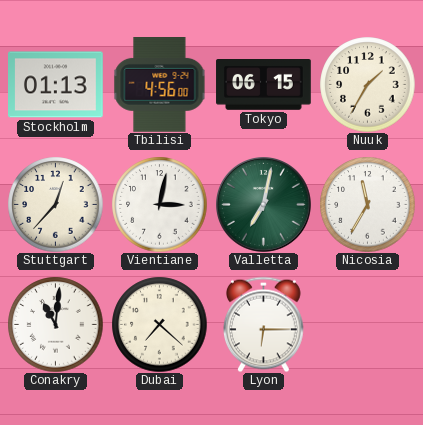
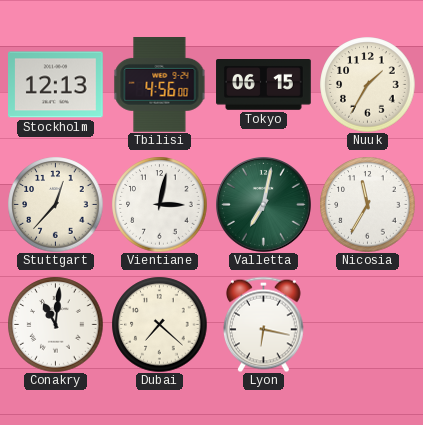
Stockholm: 01:13 -> 12:13 (56, 85)
Lyon: 6:15 -> 6:17 (264, 324)
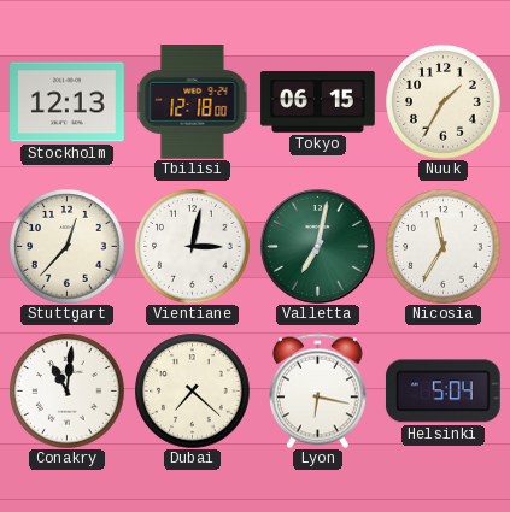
Tbilisi: 4:56 -> 12:18 (193, 102)
Helsinki: none -> 5:04 (442, 392)
